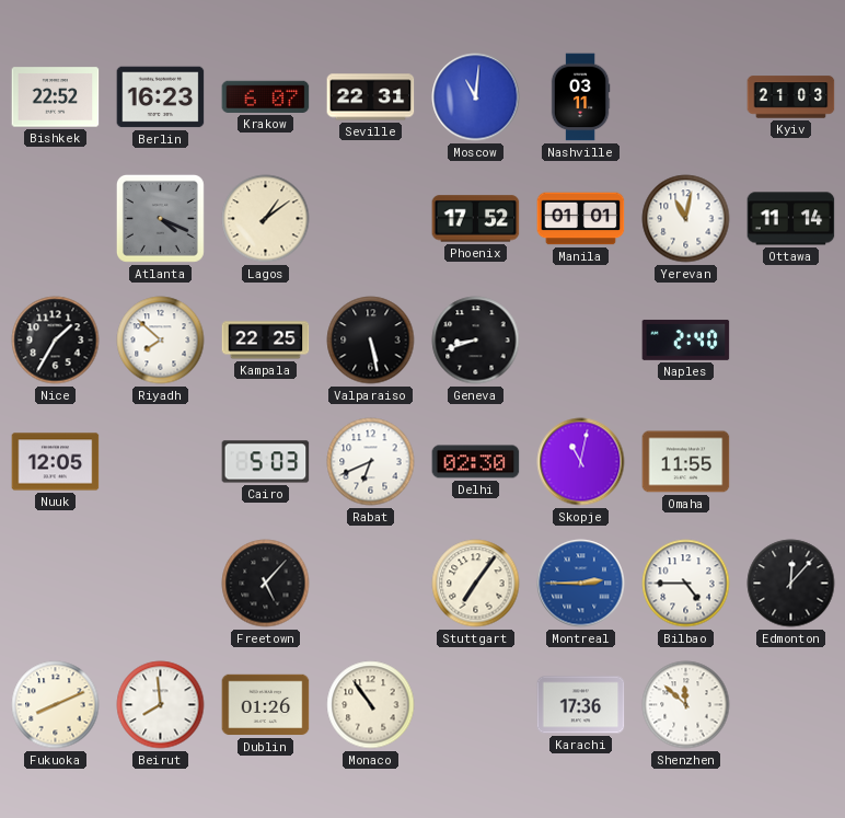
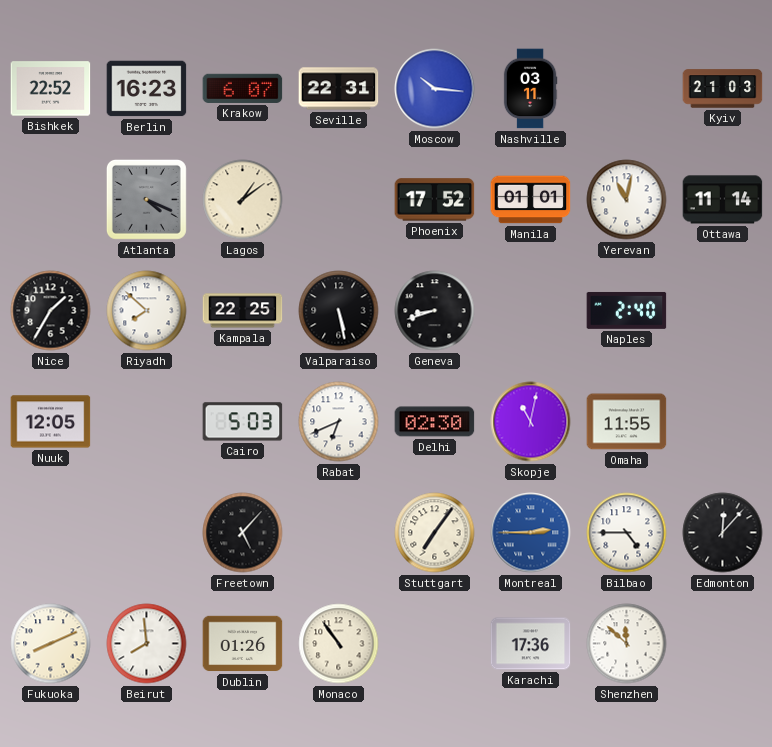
Moscow: 11:01 -> 10:16 (435, 89)
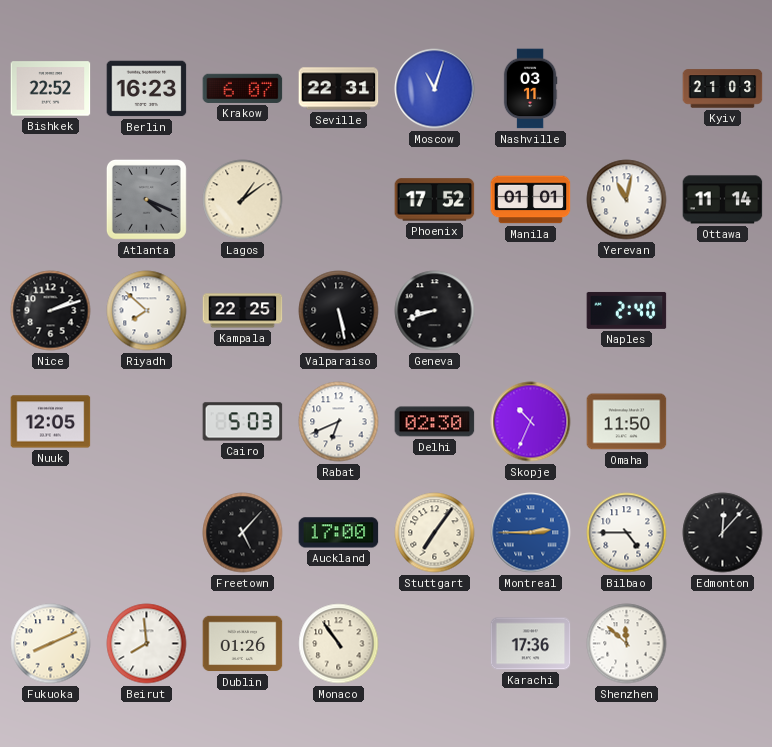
Moscow: 10:16 -> 11:03 (435, 89)
Nice: 1:35 -> 2:12 (51, 311)
Skopje: 11:02 -> 10:34 (531, 422)
Omaha: 11:55 -> 11:50 (627, 422)
Auckland: none -> 17:00 (339, 533)
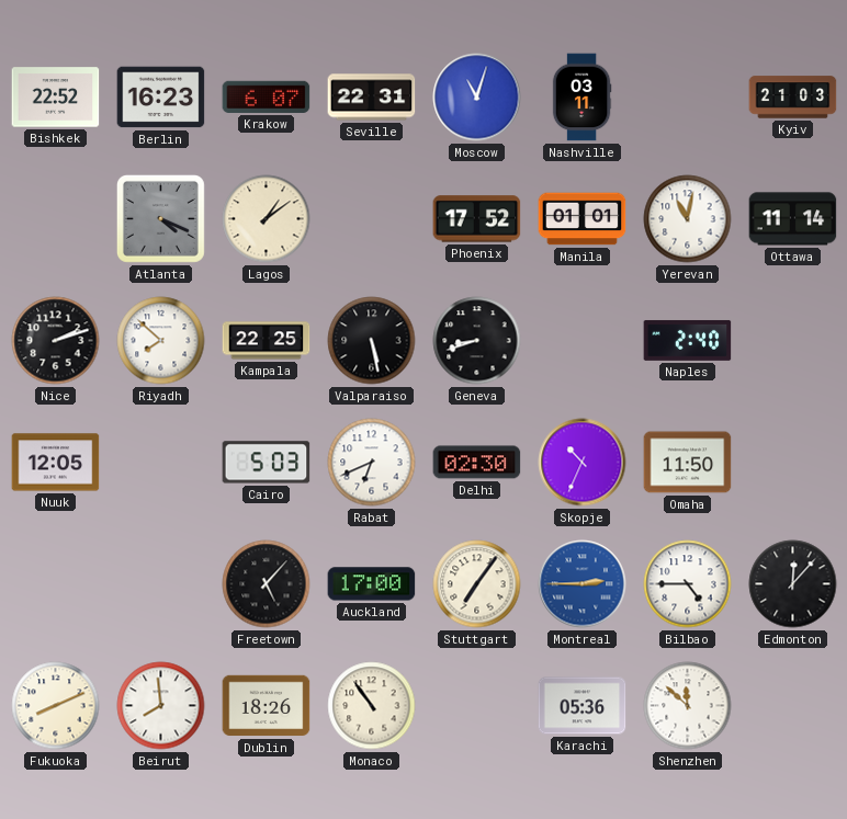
Dublin: 01:26 -> 18:26 (267, 706)
Karachi: 17:36 -> 05:36 (583, 706)
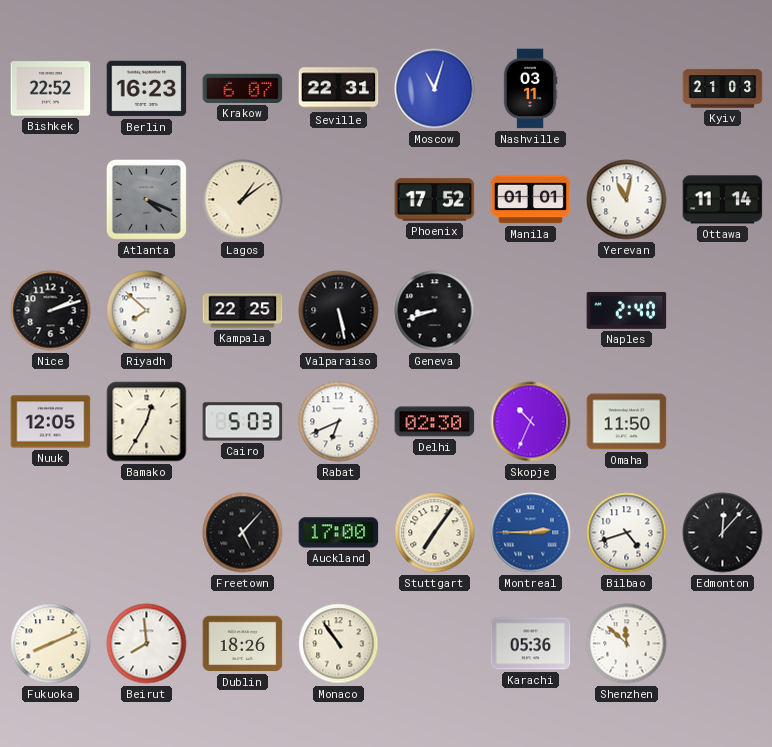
Bamako: none -> 12:35 (147, 422)
Bilbao: 4:45 -> 4:42 (627, 533)
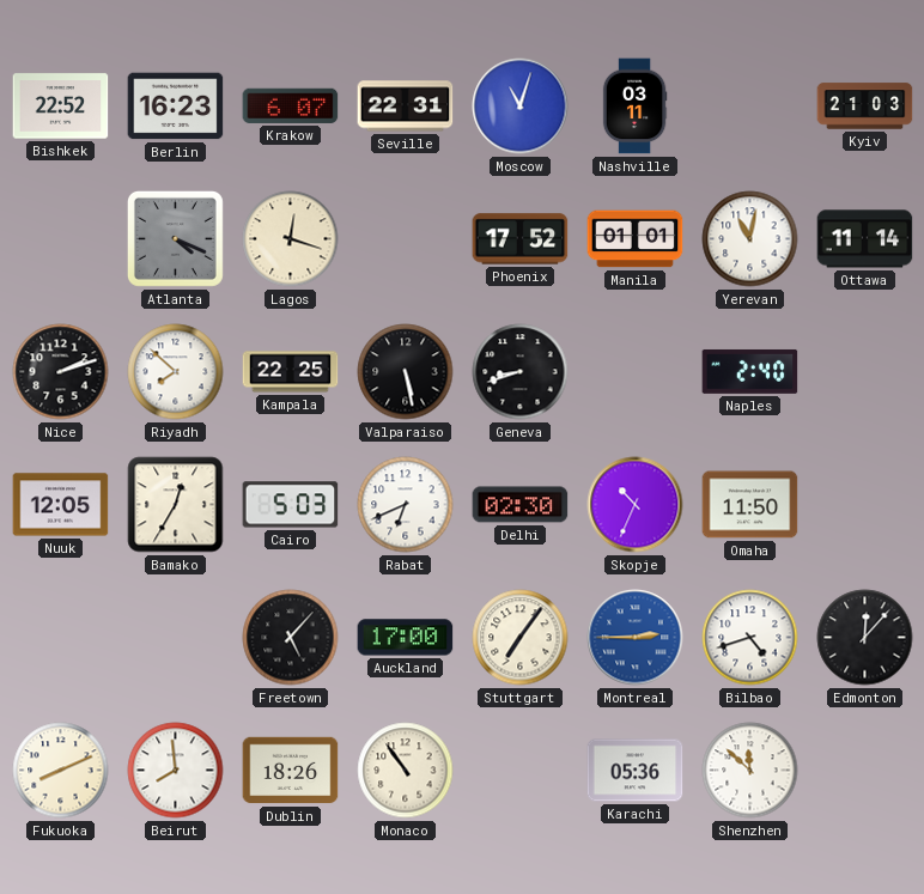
Lagos: 1:09 -> 12:18 (291, 239)
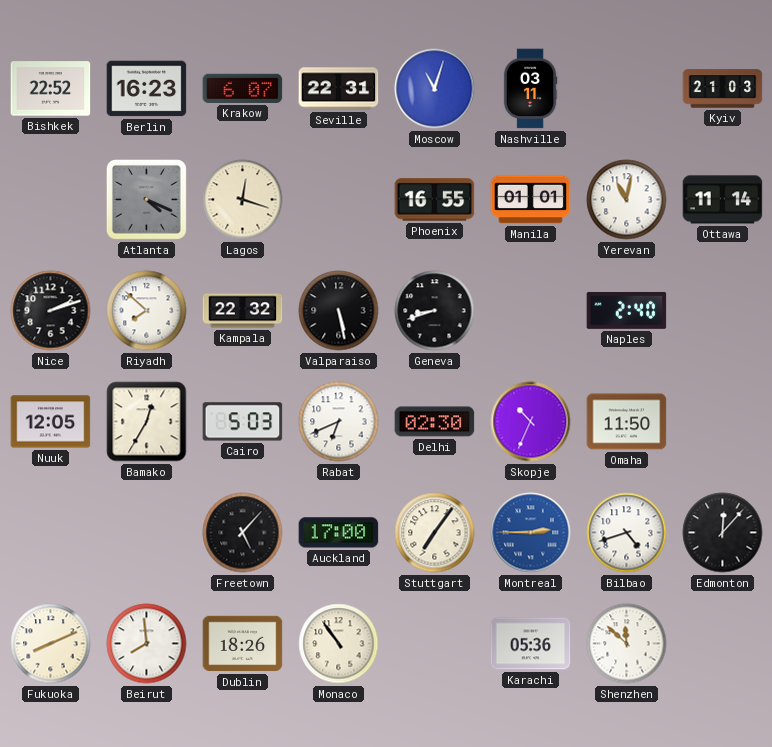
Phoenix: 17:52 -> 16:55 (435, 200)
Kampala: 22:25 -> 22:32 (243, 311)
